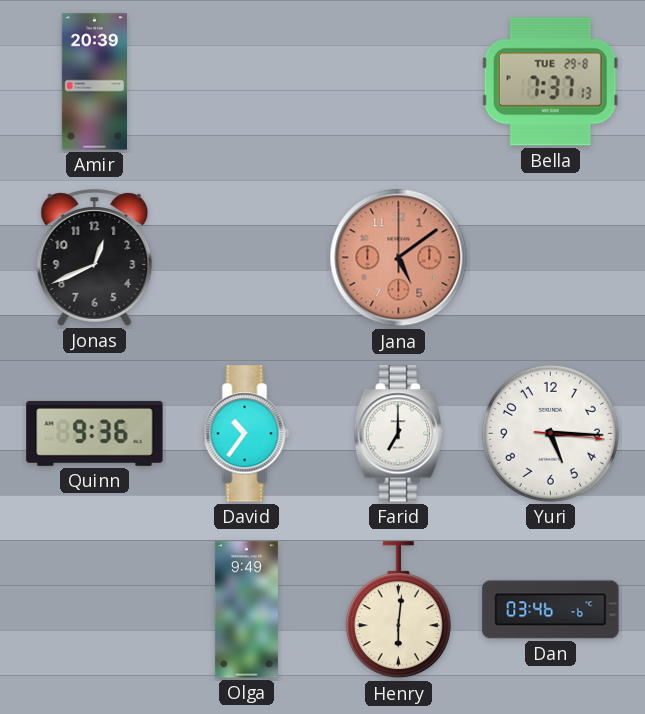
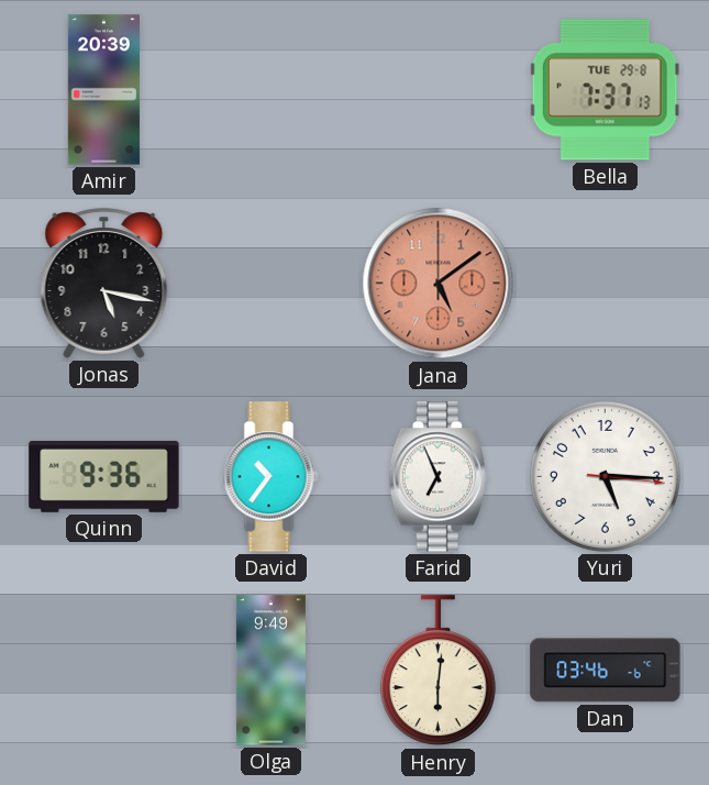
Jonas: 12:41 -> 5:17 (104, 284)
Farid: 7:00 -> 6:56 (437, 477)
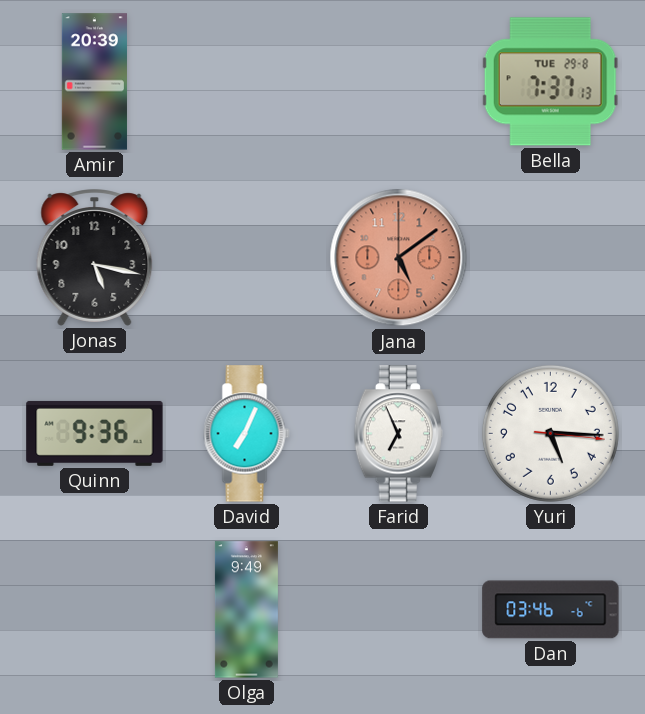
David: 10:36 -> 7:04 (247, 434)
Henry: 6:01 -> none (437, 671)
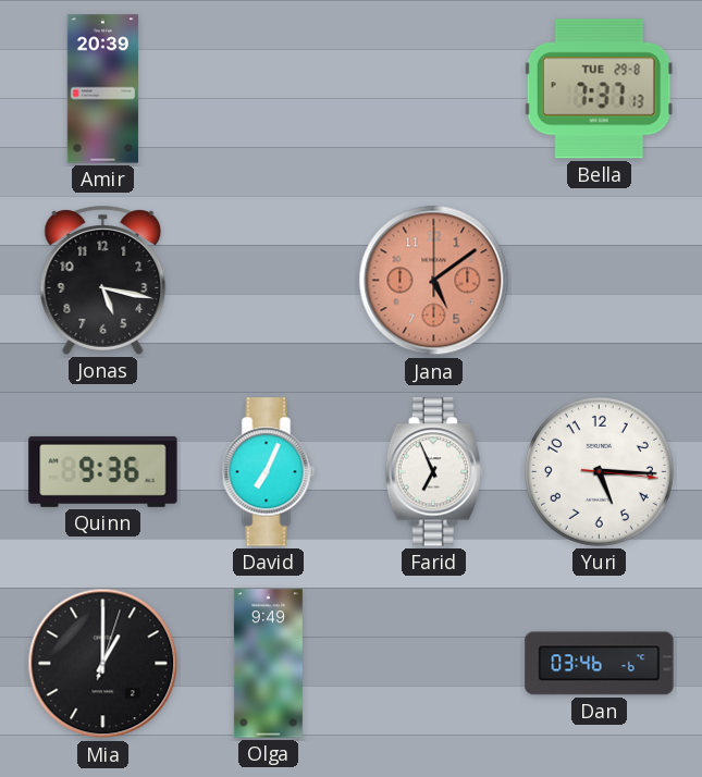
Mia: none -> 1:00 (103, 664)
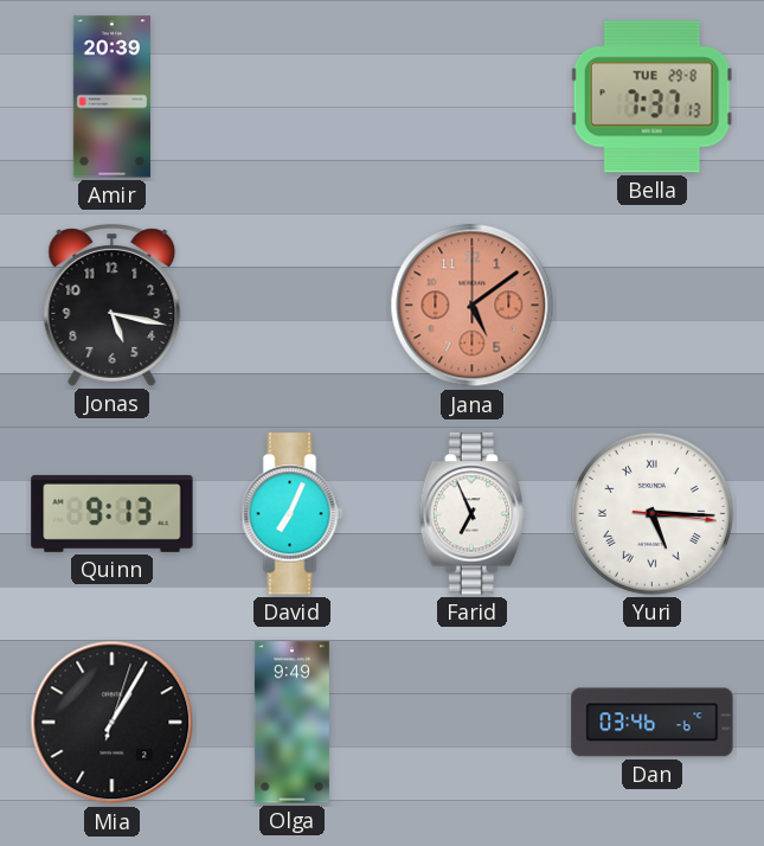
Quinn: 9:36 -> 9:13 (113, 513)
Yuri numerals: Arabic -> Roman (651, 513)
Mia: 1:00 -> 1:05 (113, 723)
